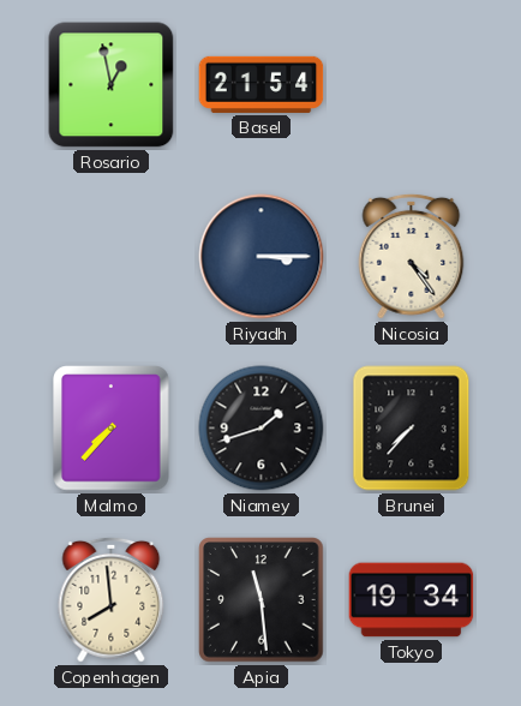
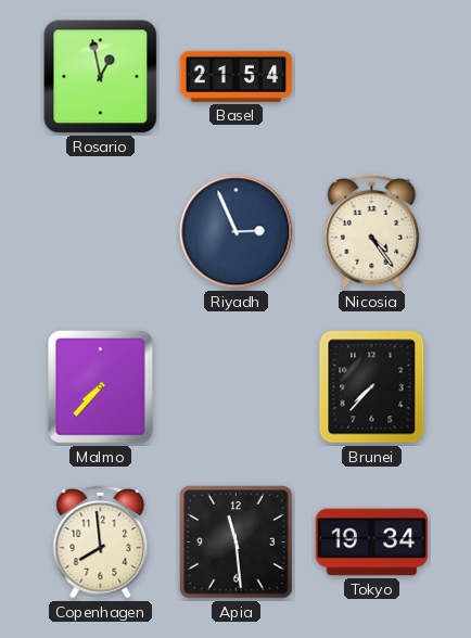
Riyadh: 3:15 -> 2:56 (237, 232)
Niamey: 1:42 -> none (262, 429)
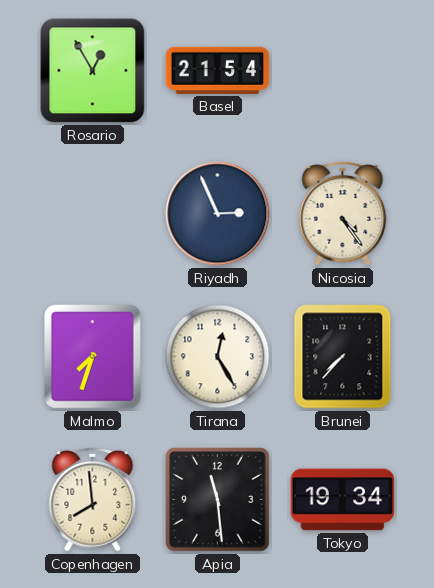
Rosario: 12:58 -> 12:55 (93, 71)
Malmo: 7:37 -> 7:33 (93, 357)
Tirana: none -> 12:25 (218, 357)
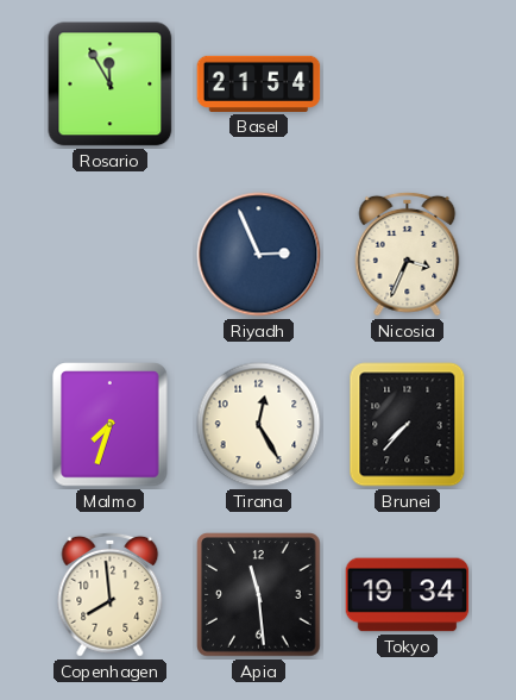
Rosario: 12:55 -> 11:55 (111, 85)
Nicosia: 4:24 -> 3:34 (408, 254)
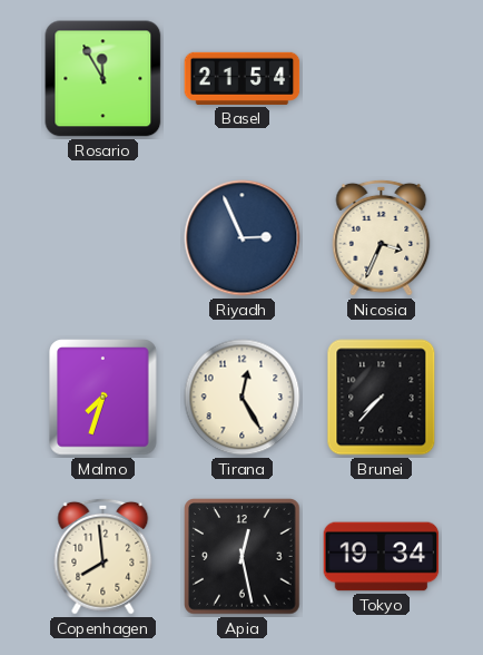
Apia: 11:29 -> 12:28 (243, 557)
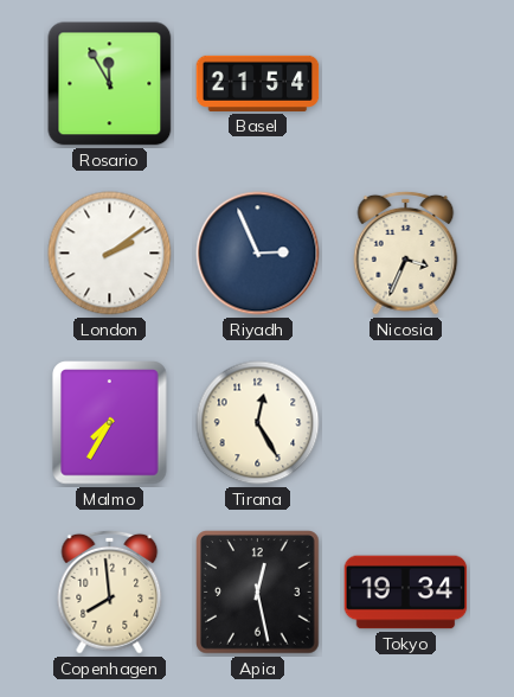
London: none -> 2:09 (110, 254)
Malmo: 7:33 -> 7:35 (110, 423)
Brunei: 7:37 -> none (382, 398)
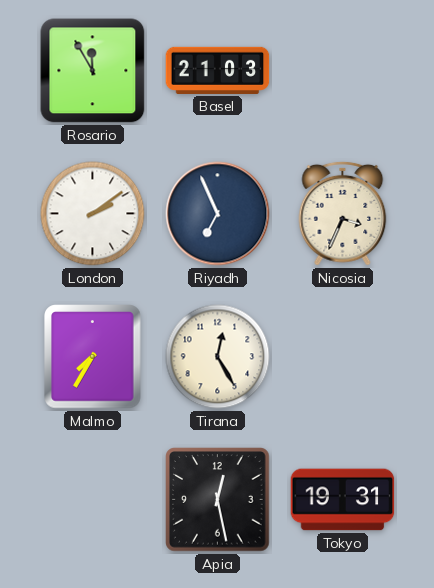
Basel: 21:54 -> 21:03 (218, 70)
Riyadh: 2:56 -> 6:56 (218, 214)
Copenhagen: 7:59 -> none (110, 592)
Tokyo: 19:34 -> 19:31 (343, 500)
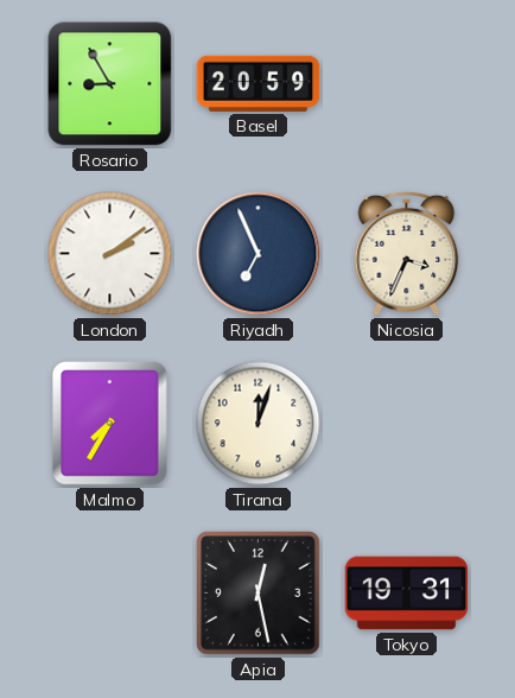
Rosario: 11:55 -> 8:55 (110, 84)
Basel: 21:03 -> 20:59 (259, 83)
Tirana: 12:25 -> 12:03 (259, 424)
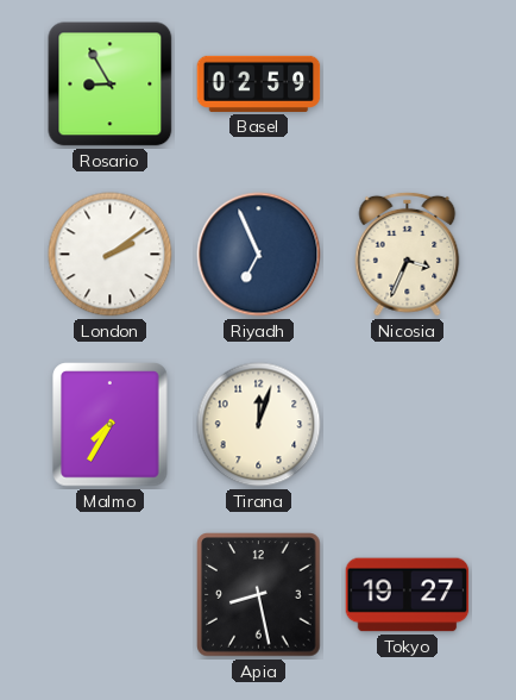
Basel: 20:59 -> 02:59 (259, 83)
Apia: 12:28 -> 8:28 (259, 595)
Tokyo: 19:31 -> 19:27 (408, 595)
